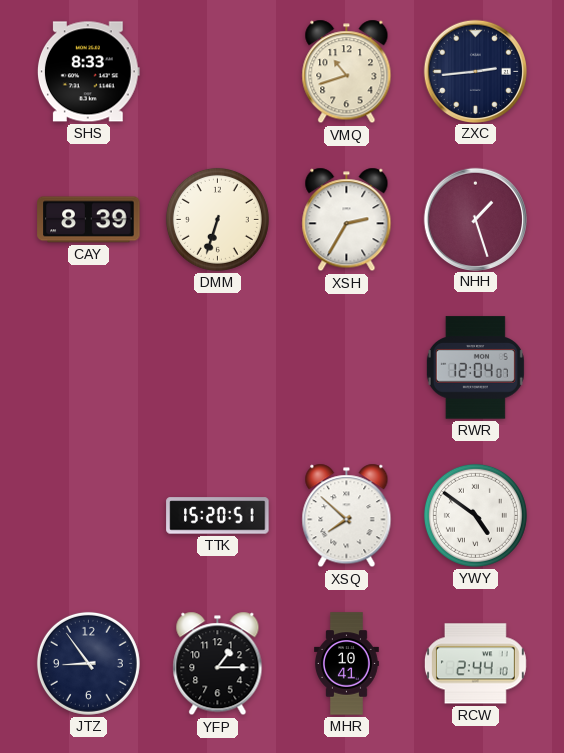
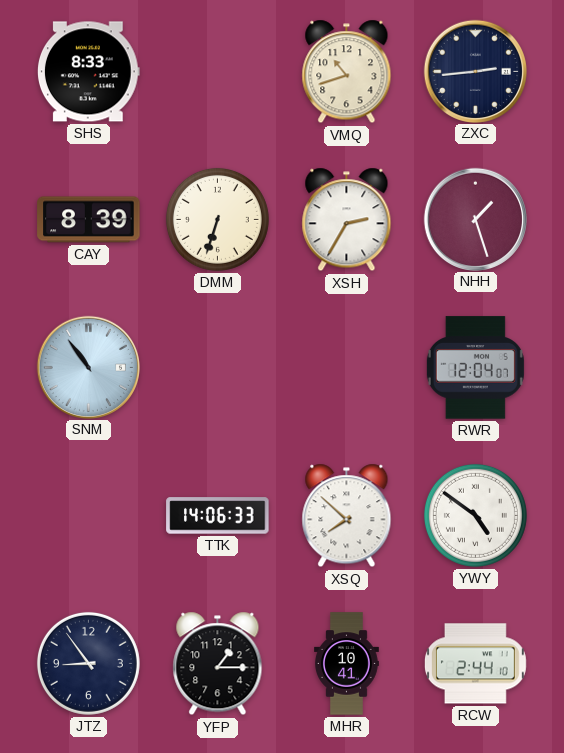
SNM: none -> 10:54 (88, 367)
TTK: 15:20 -> 14:06 (218, 516)
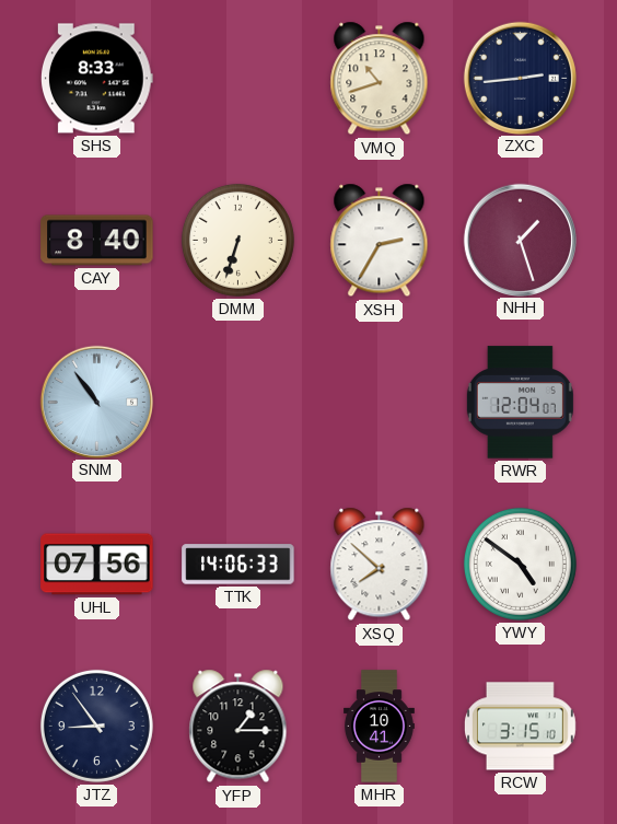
CAY: 8:39 -> 8:40 (97, 241)
UHL: none -> 07:56 (97, 565)
RCW: 2:44 -> 3:15 (520, 727)
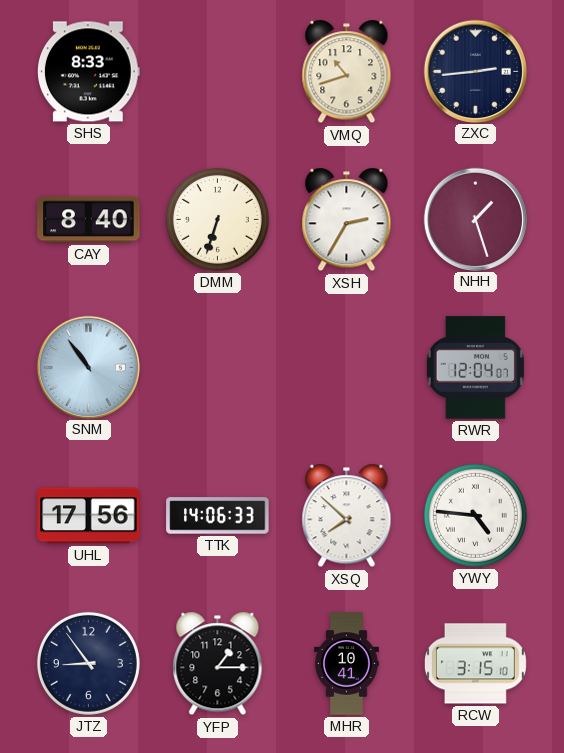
UHL: 07:56 -> 17:56 (89, 516)
YWY: 4:51 -> 4:46 (475, 515)
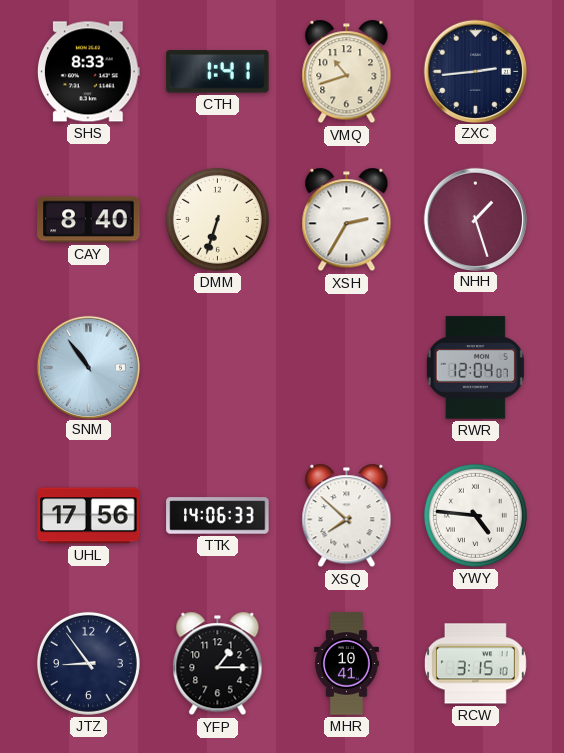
CTH: none -> 1:41 (218, 72)
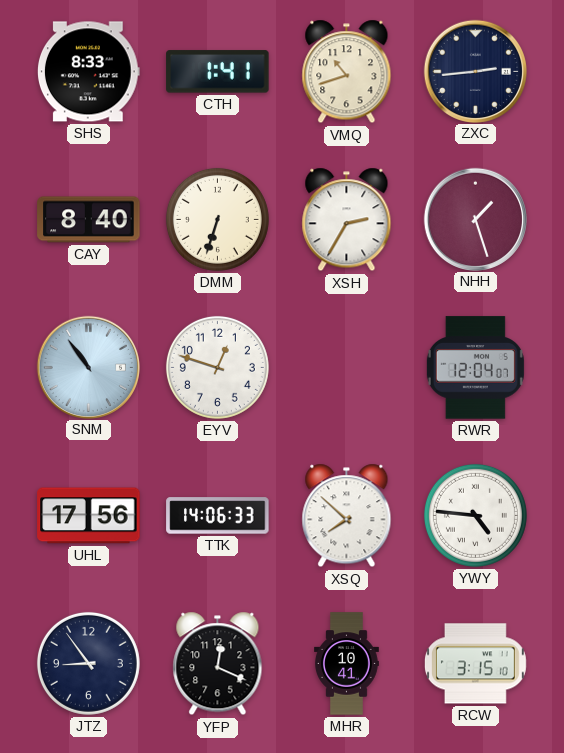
EYV: none -> 12:48 (217, 367)
YFP: 1:15 -> 12:19 (218, 664)
